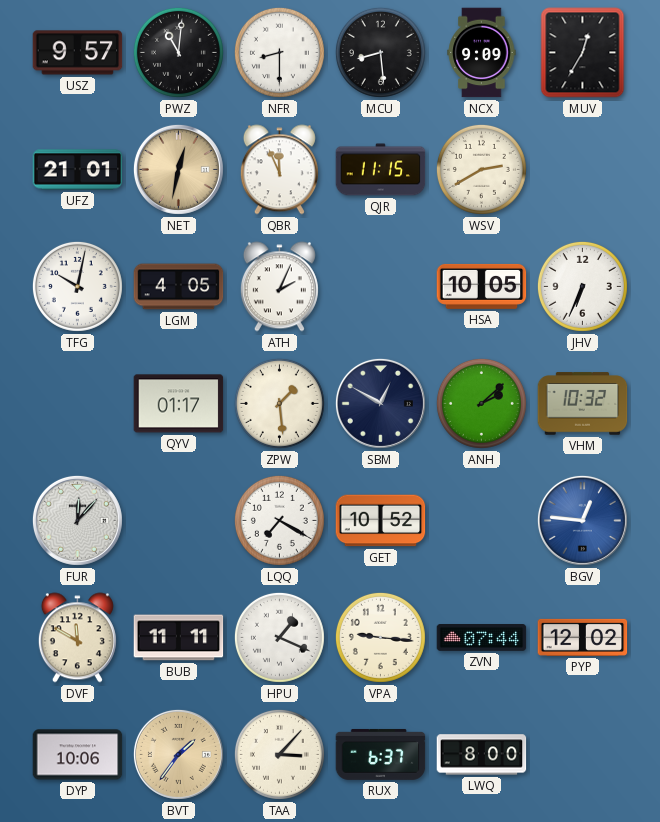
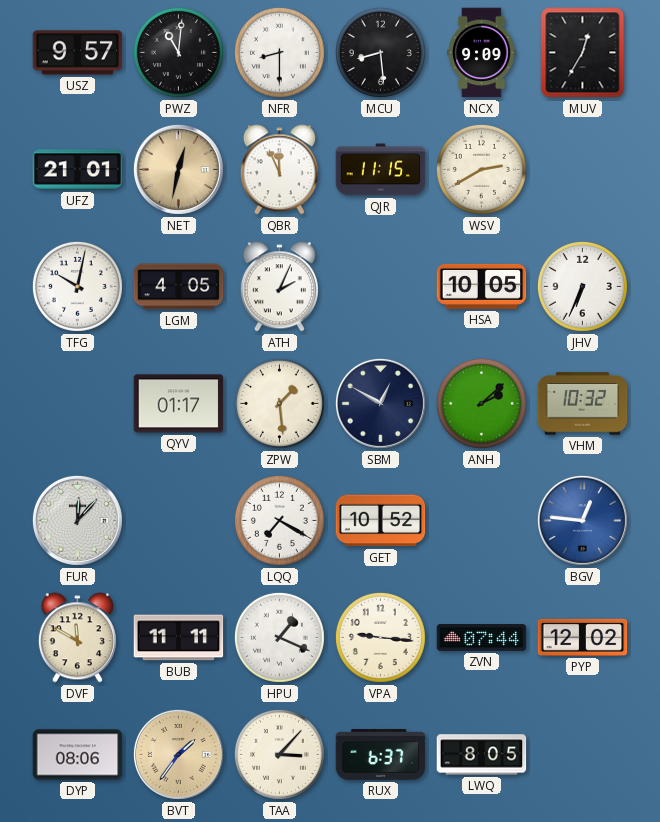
DYP: 10:06 -> 08:06 (78, 755)
LWQ: 8:00 -> 8:05 (482, 755)
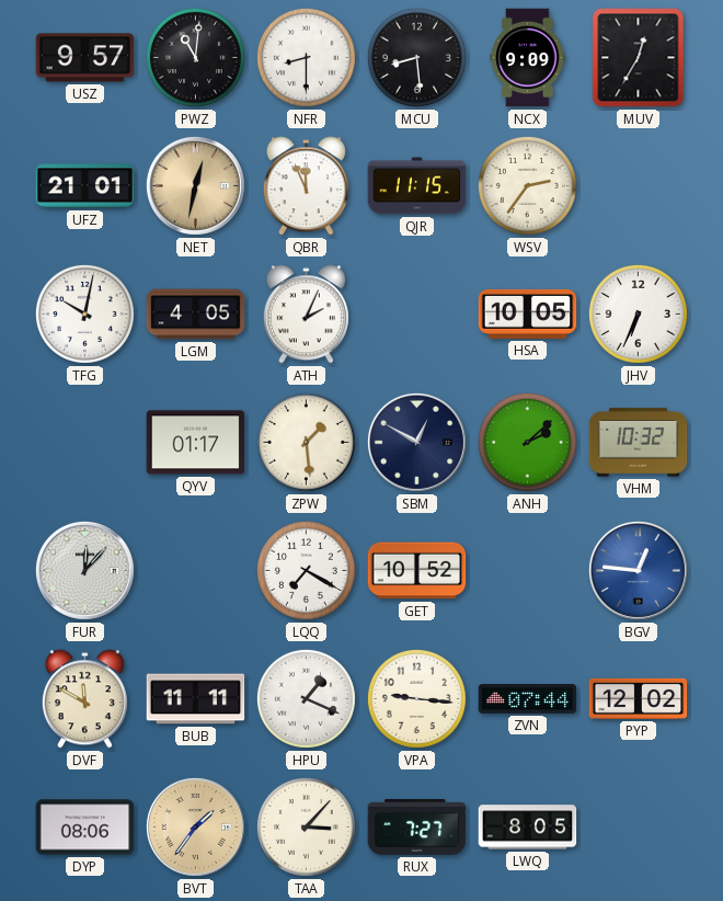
WSV: 2:40 -> 2:36 (527, 185)
RUX: 6:37 -> 7:27 (417, 826)
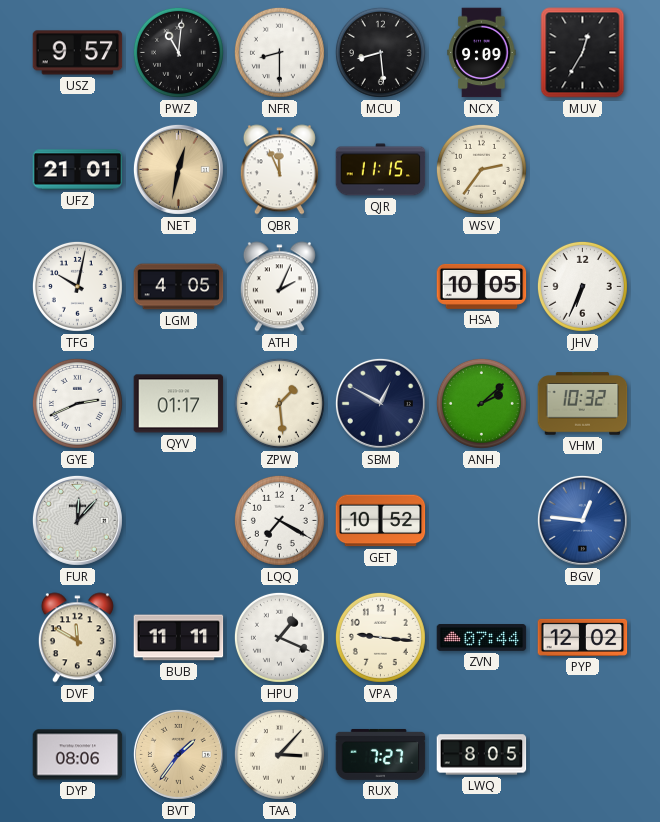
GYE: none -> 2:41 (77, 403)
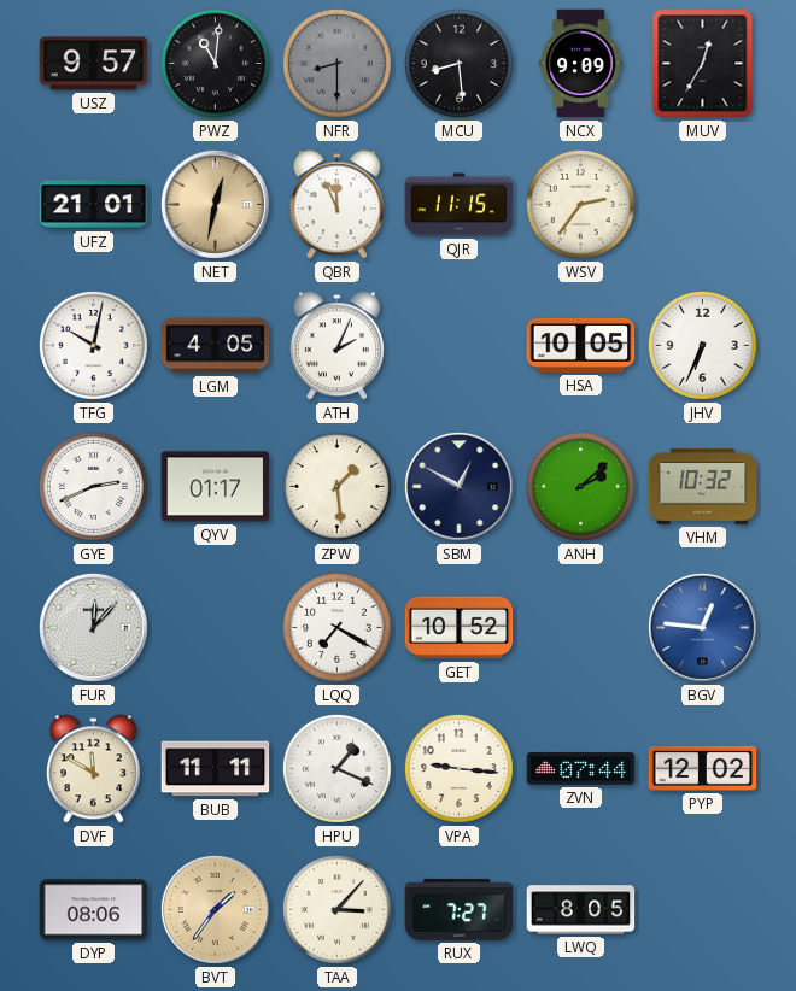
NFR dial: white -> grey (336, 63)
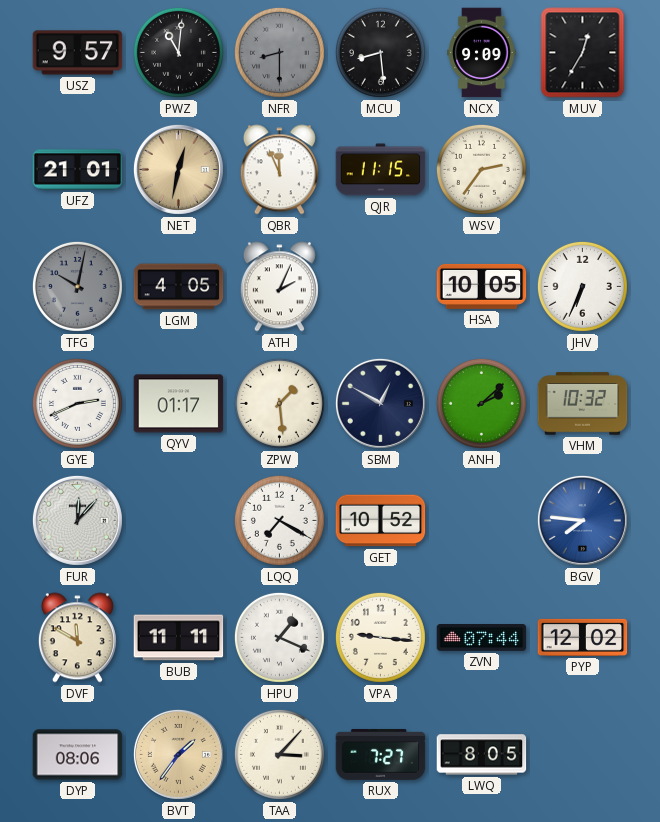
TFG dial: white -> grey (77, 286)
BGV: 12:46 -> 7:46 (582, 520)
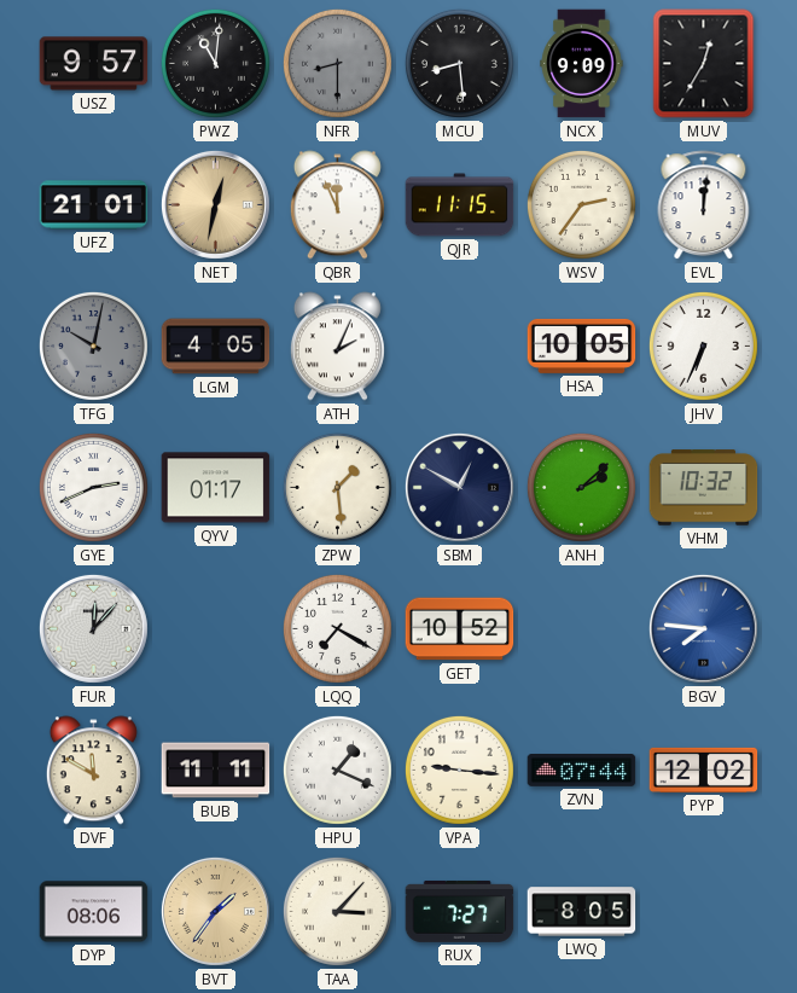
EVL: none -> 12:01 (704, 205)
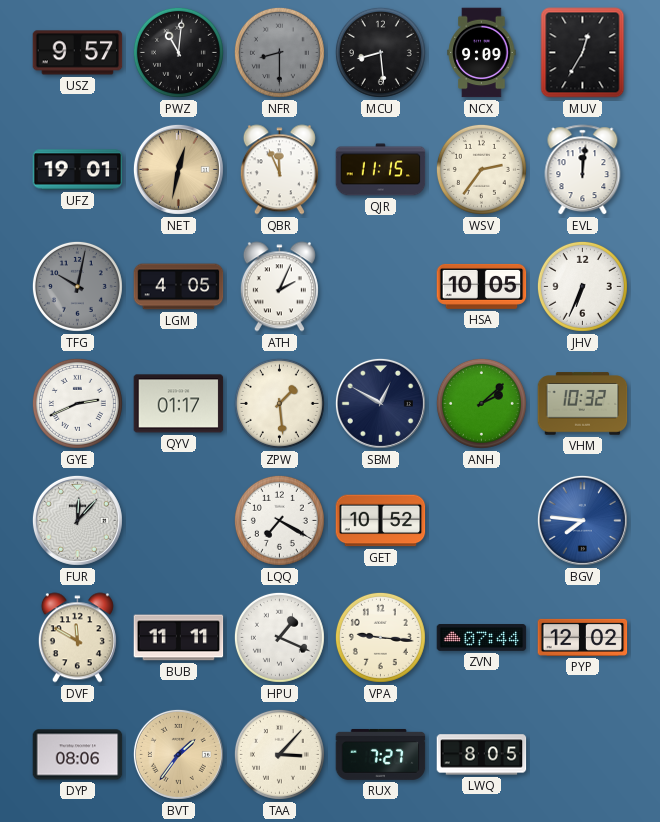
UFZ: 21:01 -> 19:01 (78, 170)
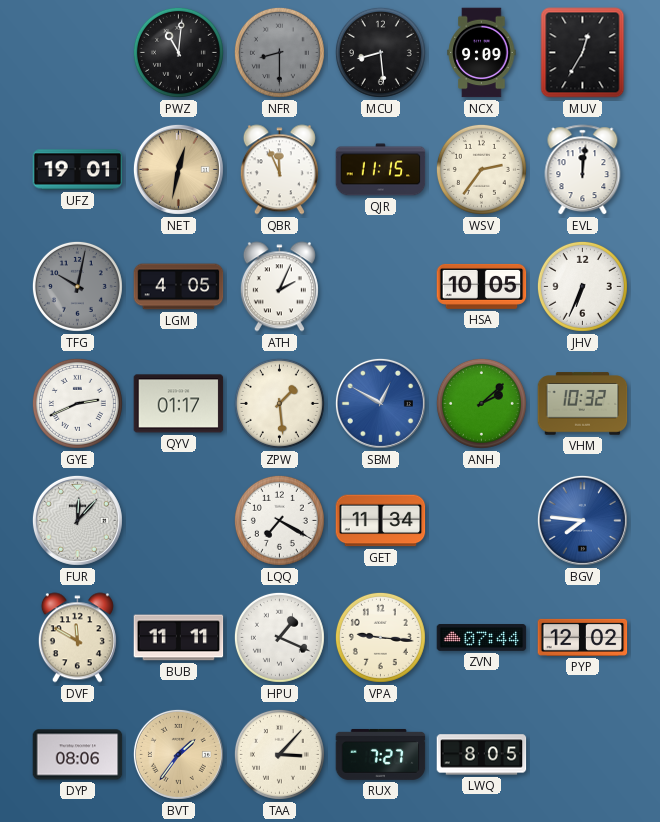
USZ: 9:57 -> none (78, 53)
SBM dial: navy -> blue (380, 403)
GET: 10:52 -> 11:34 (381, 521)
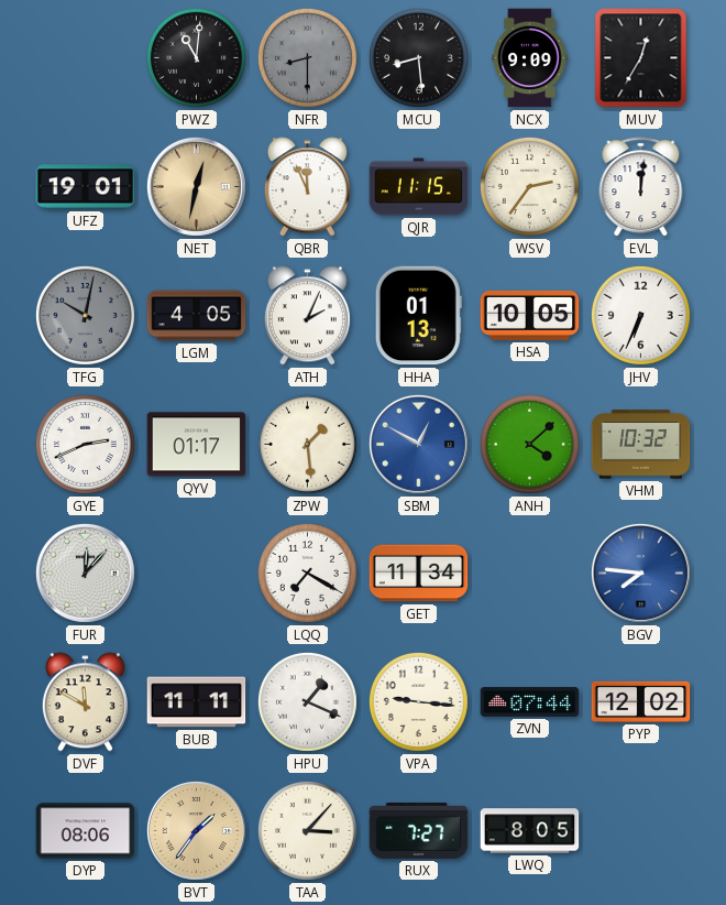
HHA: none -> 01:13 (418, 316)
ANH: 2:08 -> 4:08 (529, 444)
